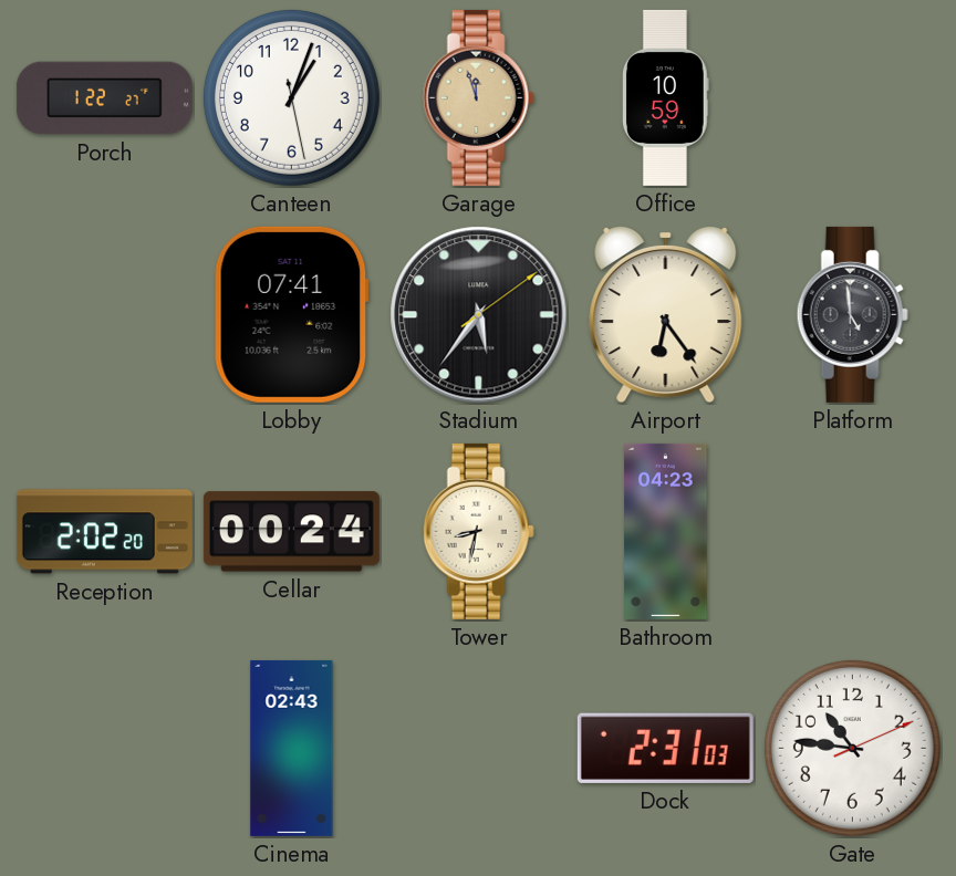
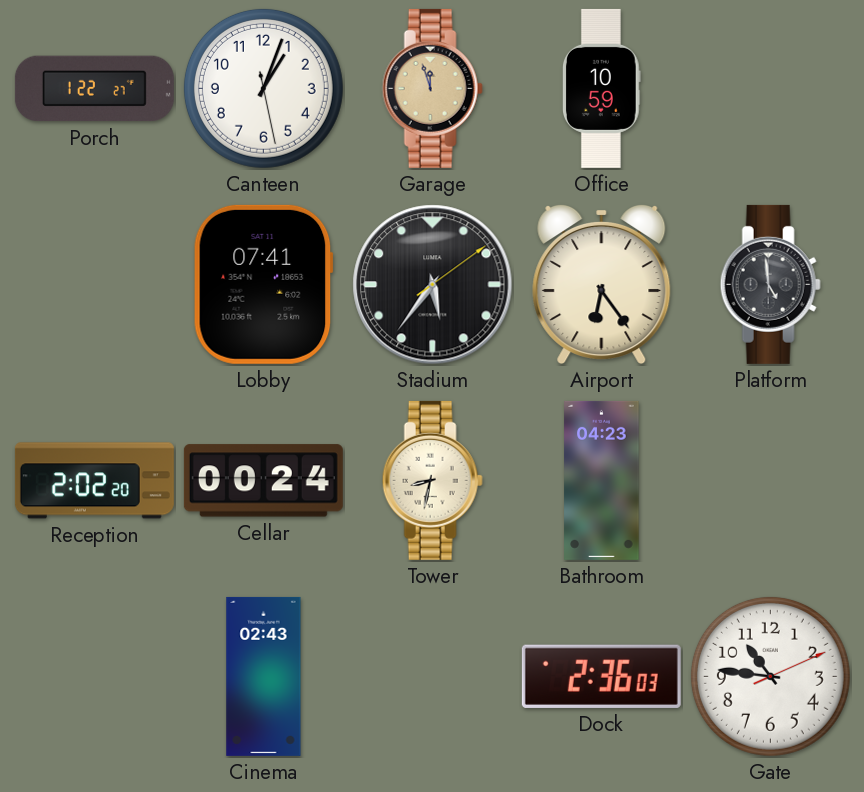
Dock: 2:31 -> 2:36 (601, 676)
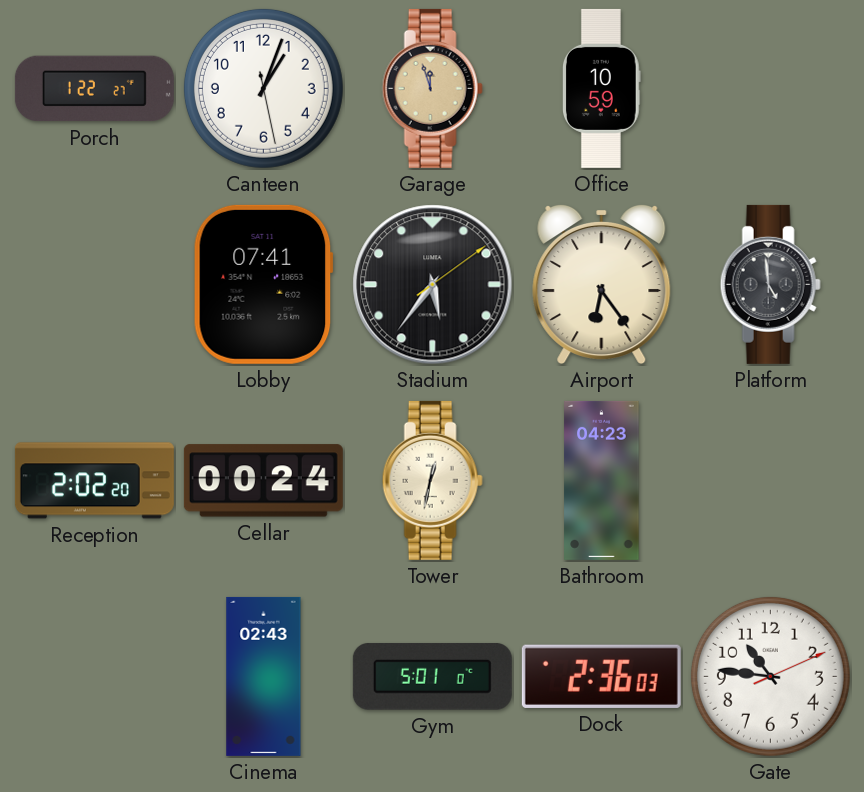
Tower: 8:32 -> 12:32 (432, 480)
Gym: none -> 5:01 (432, 676)
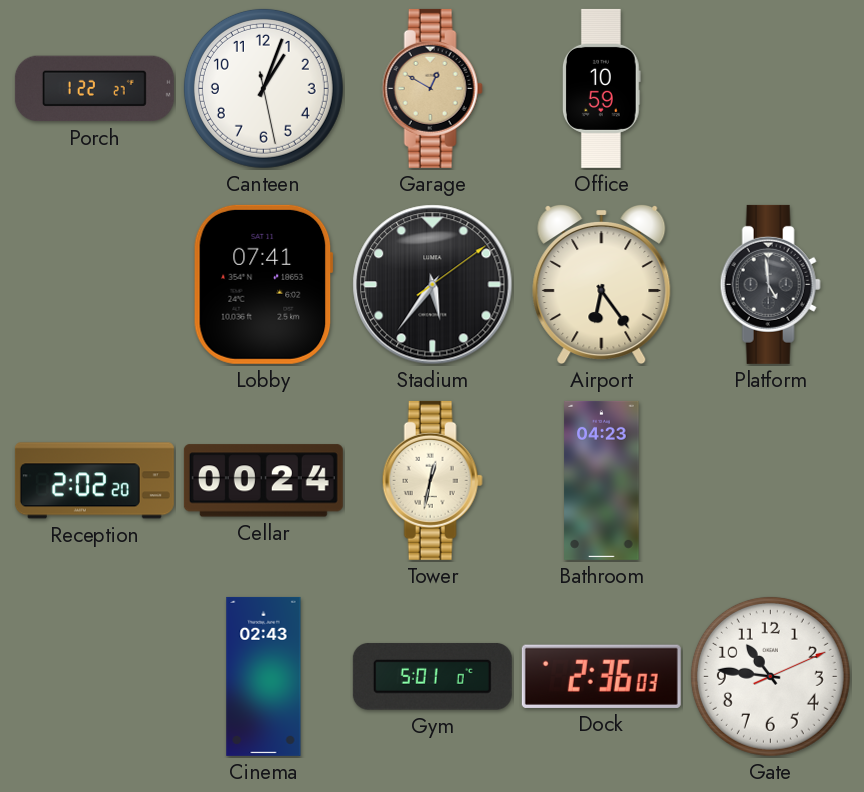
Garage: 11:57 -> 12:50 (432, 88)
